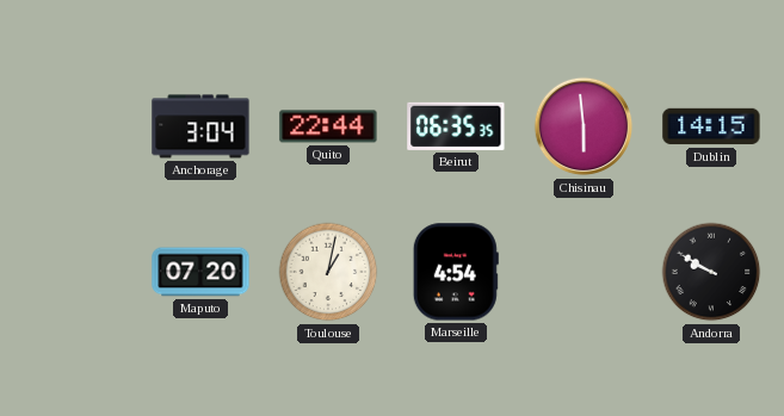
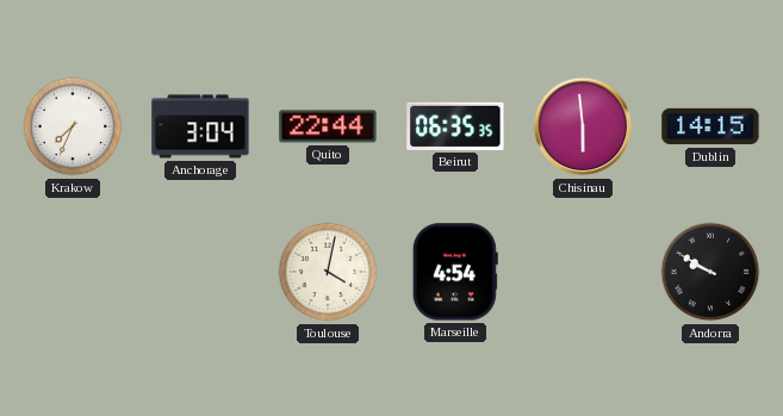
Krakow: none -> 7:34 (73, 126)
Maputo: 07:20 -> none (200, 272)
Toulouse: 1:02 -> 4:02 (328, 272)
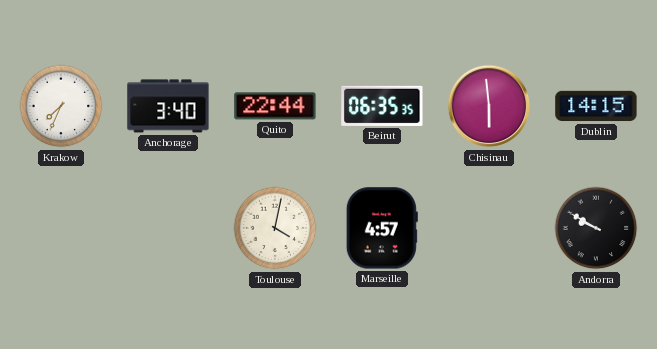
Anchorage: 3:04 -> 3:40 (168, 106)
Marseille: 4:54 -> 4:57 (382, 228)
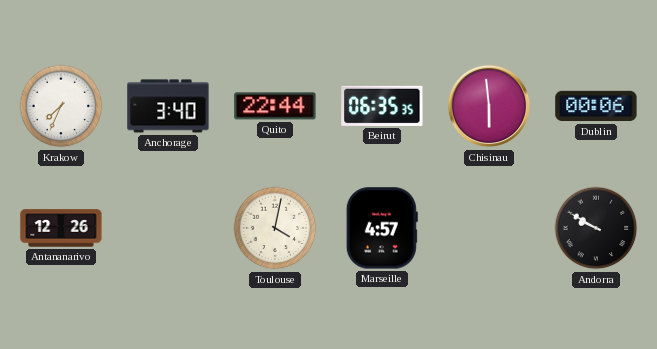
Dublin: 14:15 -> 00:06 (596, 106)
Antananarivo: none -> 12:26 (61, 228)
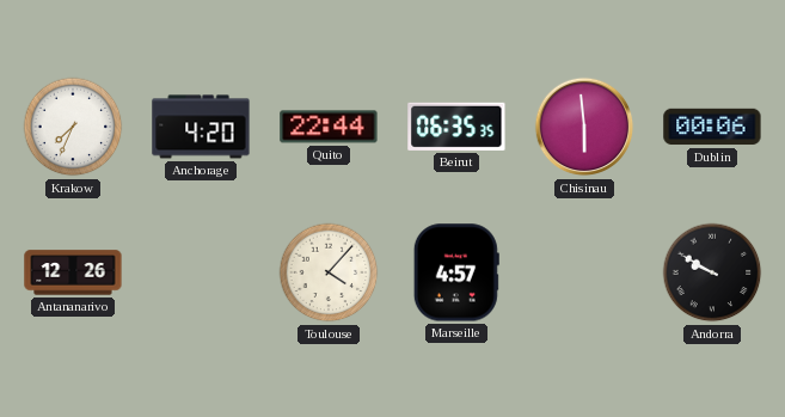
Anchorage: 3:40 -> 4:20 (201, 127)
Toulouse: 4:02 -> 4:07 (329, 272)
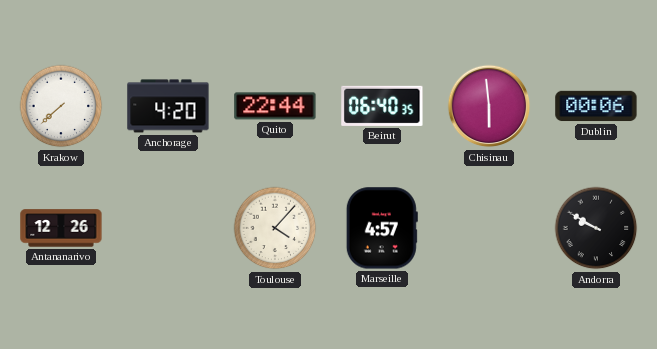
Krakow: 7:34 -> 7:38 (61, 106)
Beirut: 06:35 -> 06:40 (382, 106)
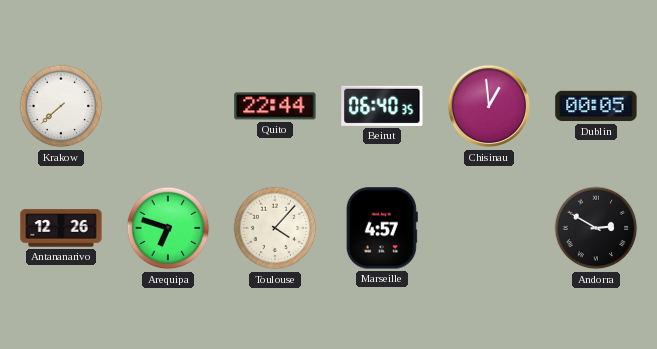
Anchorage: 4:20 -> none (168, 106)
Chisinau: 5:59 -> 12:59 (489, 106)
Dublin: 00:06 -> 00:05 (596, 106)
Arequipa: none -> 6:48 (168, 228)
Andorra: 9:50 -> 2:50 (596, 228)
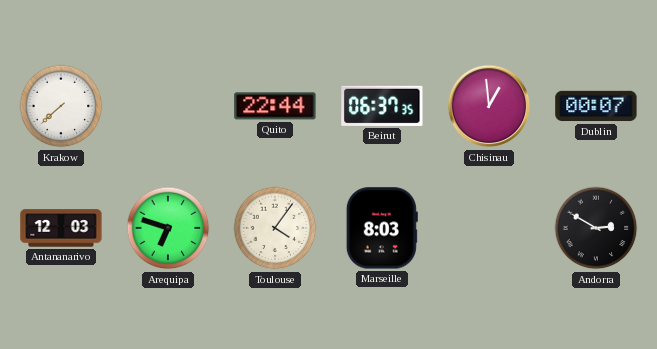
Beirut: 06:40 -> 06:37 (382, 106)
Dublin: 00:05 -> 00:07 (596, 106)
Antananarivo: 12:26 -> 12:03 (61, 228)
Toulouse: 4:07 -> 4:06 (275, 228)
Marseille: 4:57 -> 8:03 (382, 228)
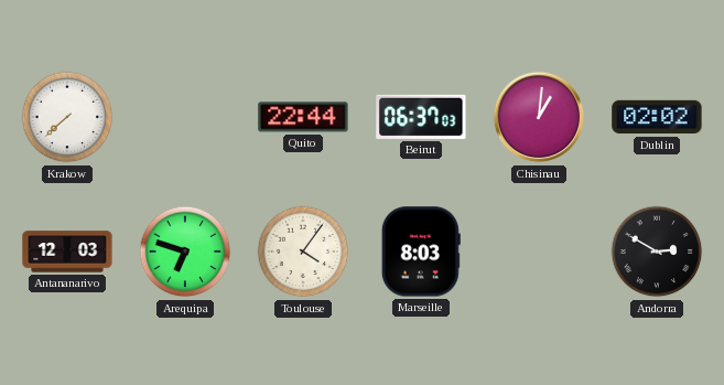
Beirut: 06:37:35 -> 06:37:03 (421, 117)
Chisinau: 12:59 -> 1:01 (539, 117)
Dublin: 00:07 -> 02:02 (657, 117)
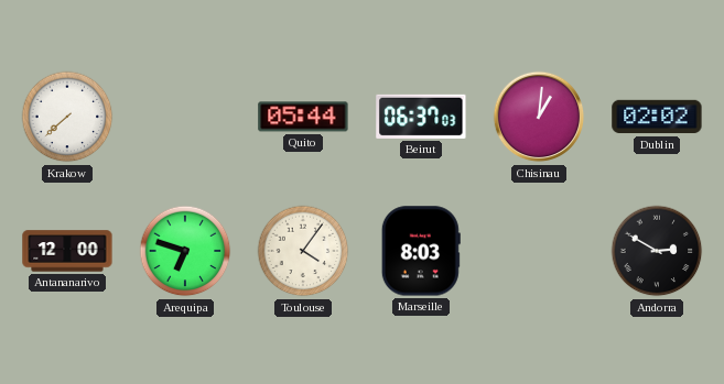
Quito: 22:44 -> 05:44 (303, 117)
Antananarivo: 12:03 -> 12:00 (67, 251)
